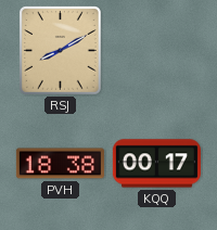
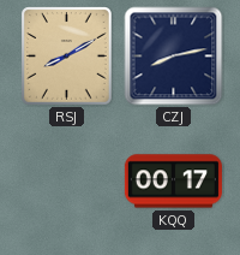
CZJ: none -> 8:13 (174, 57)
PVH: 18:38 -> none (60, 164)
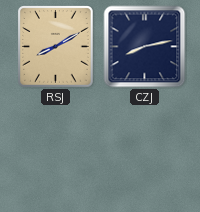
KQQ: 00:17 -> none (173, 182)
